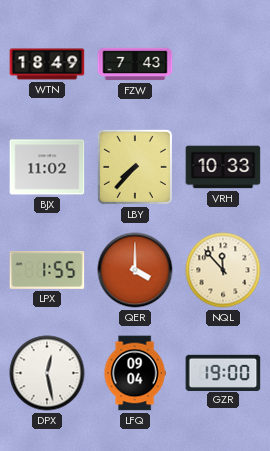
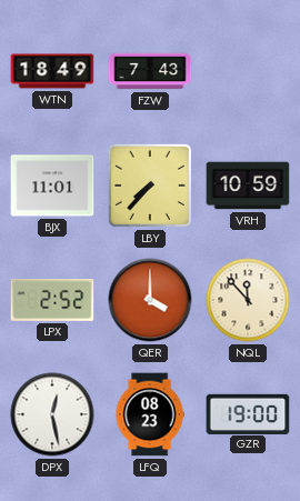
BJX: 11:02 -> 11:01 (52, 186)
VRH: 10:33 -> 10:59 (248, 186)
LPX: 1:55 -> 2:52 (52, 300)
LFQ: 09:04 -> 08:23 (150, 414)
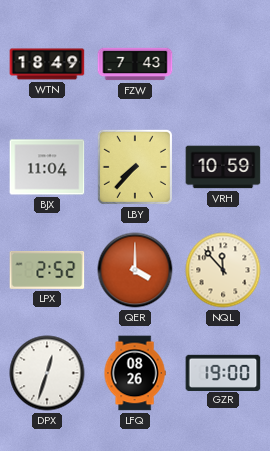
BJX: 11:01 -> 11:04 (47, 167)
DPX: 12:28 -> 12:33 (47, 373)
LFQ: 08:23 -> 08:26 (135, 373)
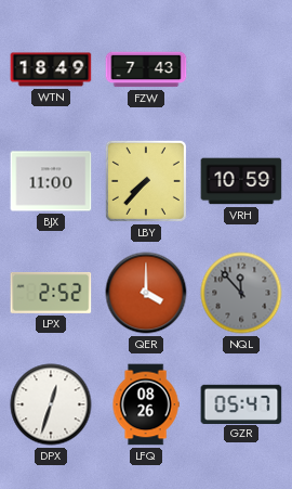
BJX: 11:04 -> 11:00 (51, 181)
NQL dial: cream -> grey (241, 293)
GZR: 19:00 -> 05:47 (241, 403)
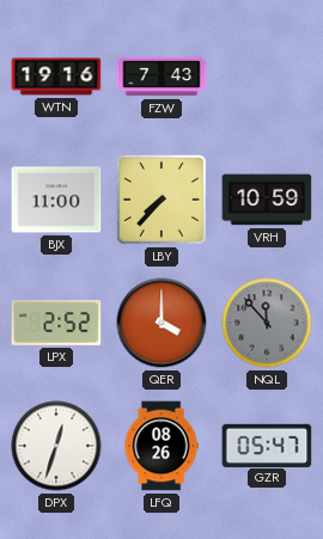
WTN: 18:49 -> 19:16 (56, 76)
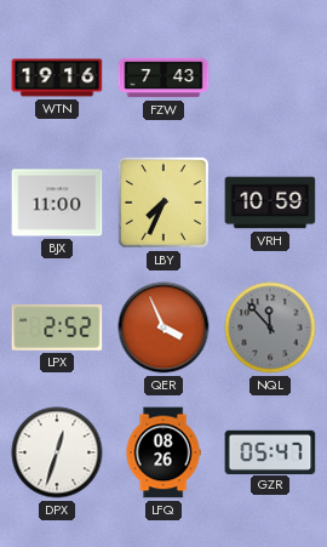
LBY: 7:37 -> 7:34 (163, 203)
QER: 4:00 -> 3:56 (163, 327)
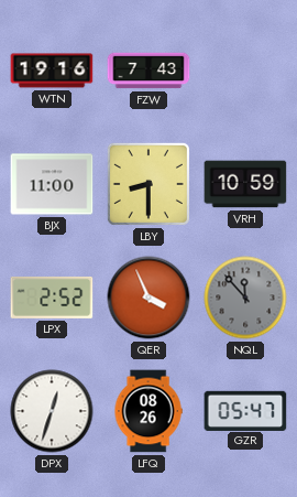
LBY: 7:34 -> 8:30 (148, 184)
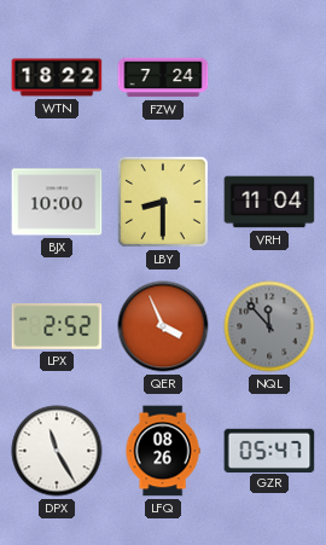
WTN: 19:16 -> 18:22 (57, 77)
FZW: 7:43 -> 7:24 (163, 77)
BJX: 11:00 -> 10:00 (57, 202)
VRH: 10:59 -> 11:04 (269, 202)
DPX: 12:33 -> 11:25 (57, 451)
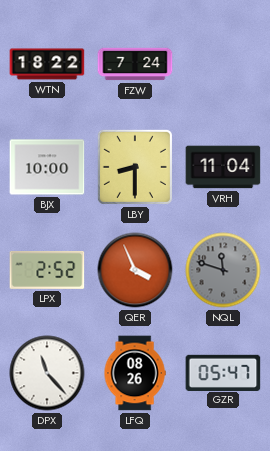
NQL: 11:53 -> 11:48 (223, 270)
DPX: 11:25 -> 11:23 (47, 373)
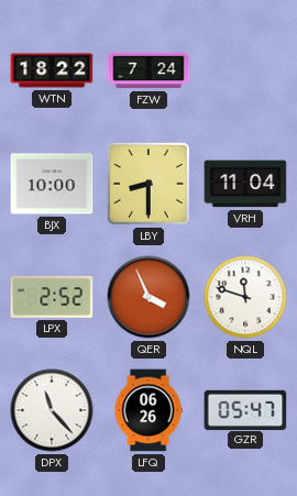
NQL dial: grey -> white (245, 297)
LFQ: 08:26 -> 06:26 (148, 410)
